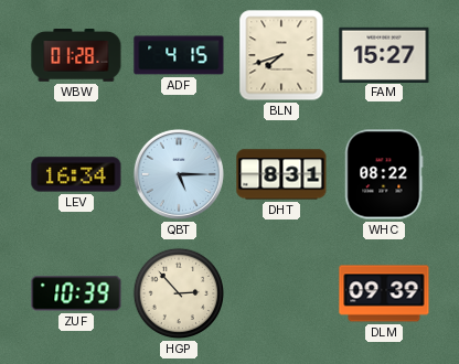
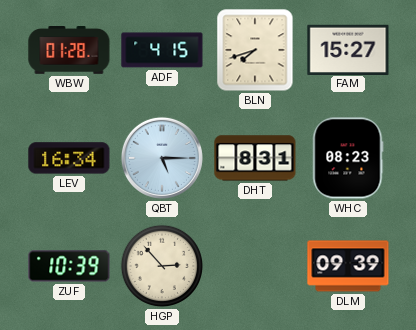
WHC: 08:22 -> 08:23 (348, 158)
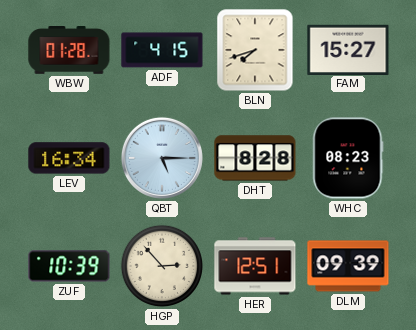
DHT: 8:31 -> 8:28 (255, 158)
HER: none -> 12:51 (255, 266)
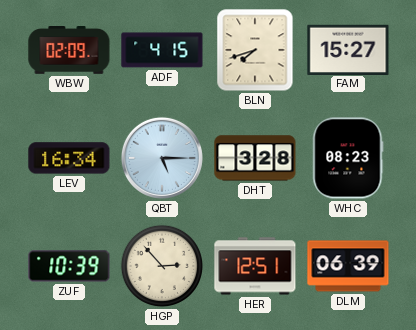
WBW: 01:28 -> 02:09 (69, 51)
DHT: 8:28 -> 3:28 (255, 158)
DLM: 09:39 -> 06:39 (348, 266)
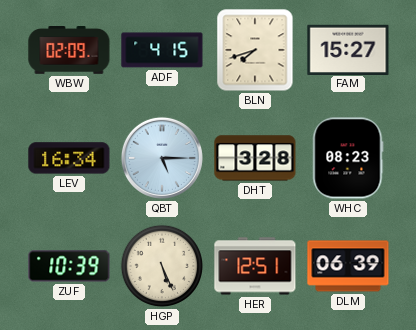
HGP: 2:53 -> 5:26 (162, 266)
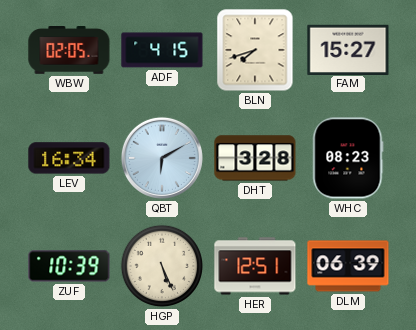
WBW: 02:09 -> 02:05 (69, 51)
QBT: 5:15 -> 6:10 (162, 158)
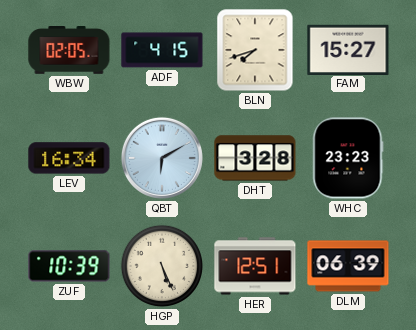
WHC: 08:23 -> 23:23 (348, 158)
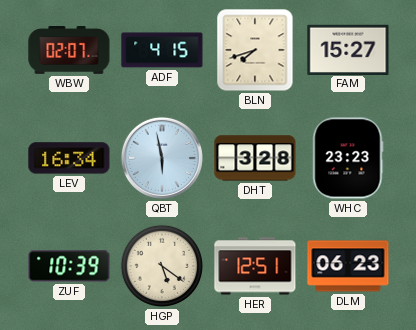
WBW: 02:05 -> 02:07 (69, 51)
QBT: 6:10 -> 5:58 (162, 158)
HGP: 5:26 -> 5:21 (162, 266)
DLM: 06:39 -> 06:23 (348, 266)
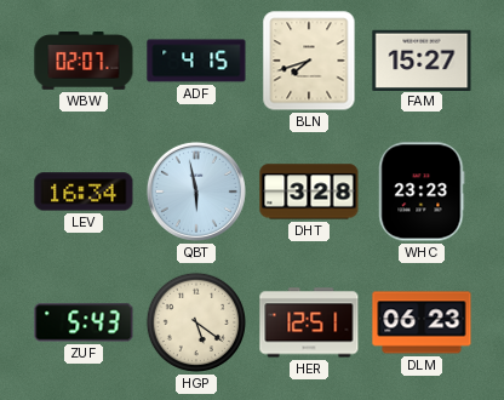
ZUF: 10:39 -> 5:43 (84, 322)
